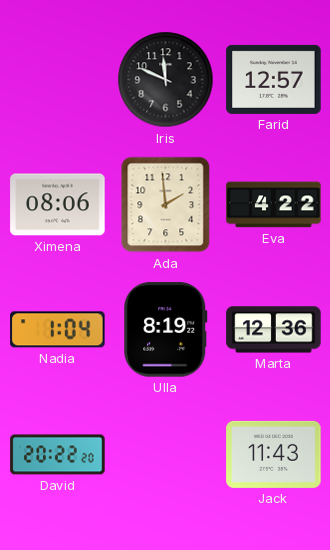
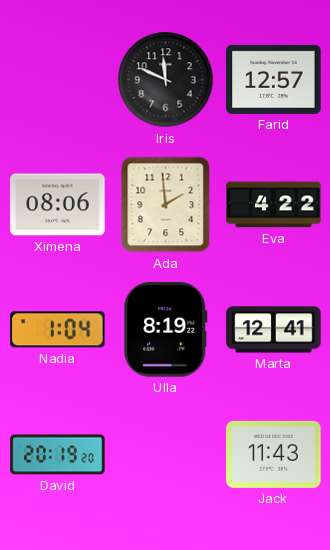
Marta: 12:36 -> 12:41 (274, 330)
David: 20:22 -> 20:19 (58, 455)
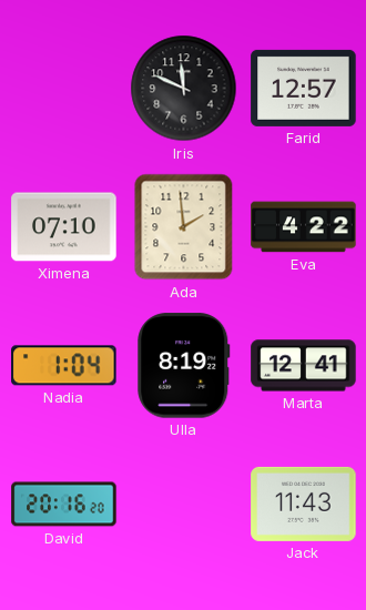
Ximena: 08:06 -> 07:10 (64, 227)
David: 20:19 -> 20:16 (64, 505)
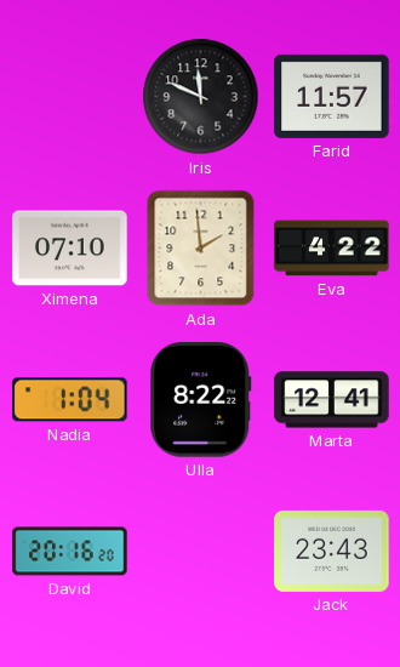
Farid: 12:57 -> 11:57 (332, 96)
Ulla: 8:19 -> 8:22 (201, 400)
Jack: 11:43 -> 23:43 (332, 551)
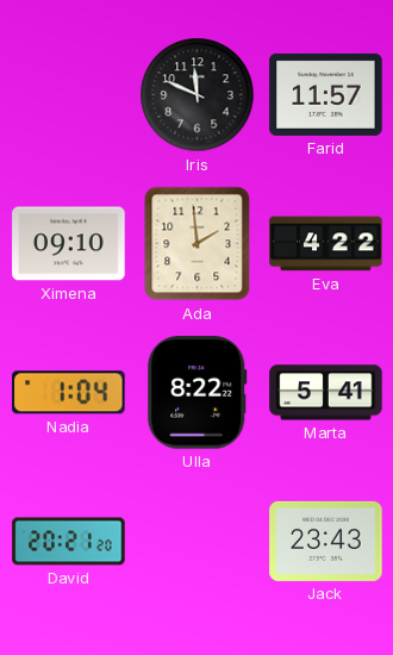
Ximena: 07:10 -> 09:10 (69, 244)
Marta: 12:41 -> 5:41 (326, 393)
David: 20:16 -> 20:21 (69, 542)
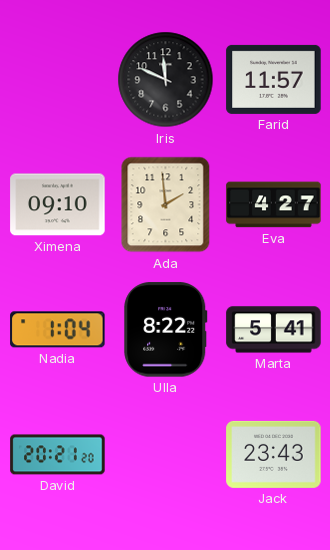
Eva: 4:22 -> 4:27 (274, 205)
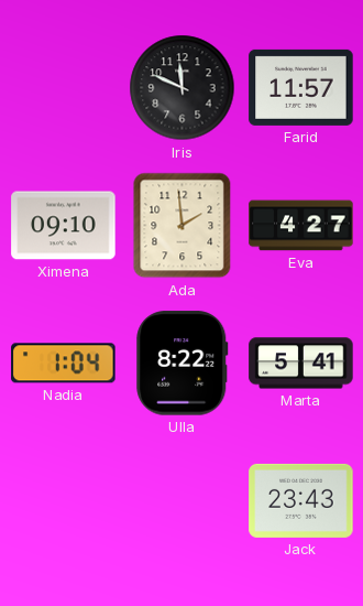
David: 20:21 -> none (58, 455)
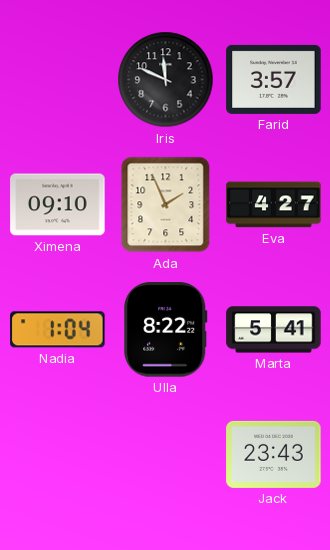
Farid: 11:57 -> 3:57 (274, 79)
Ada: 1:59 -> 1:56 (166, 205)
